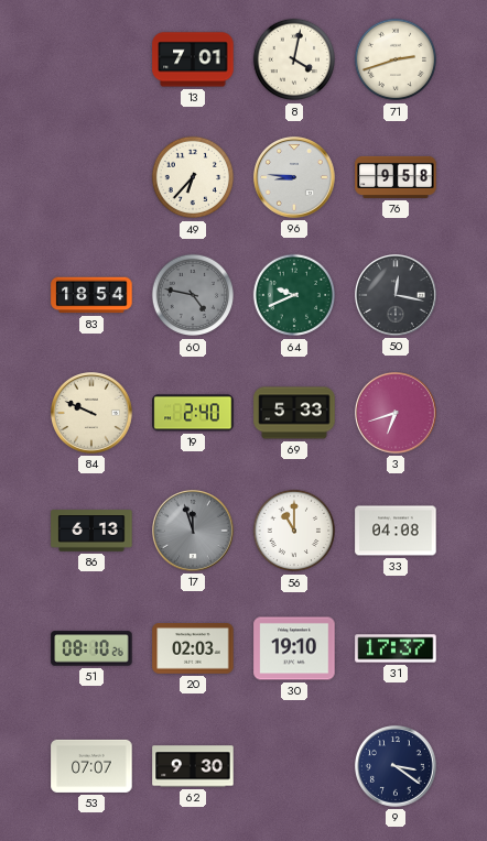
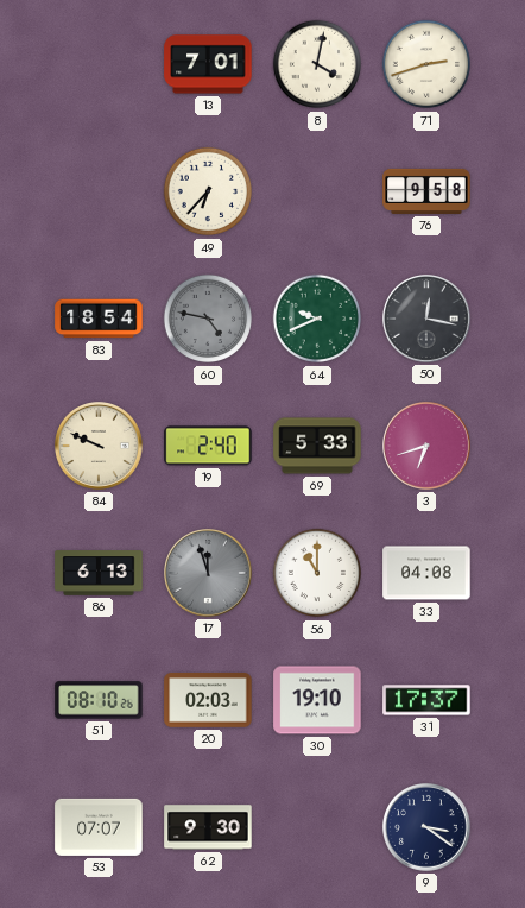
96: 8:46 -> none (295, 178)
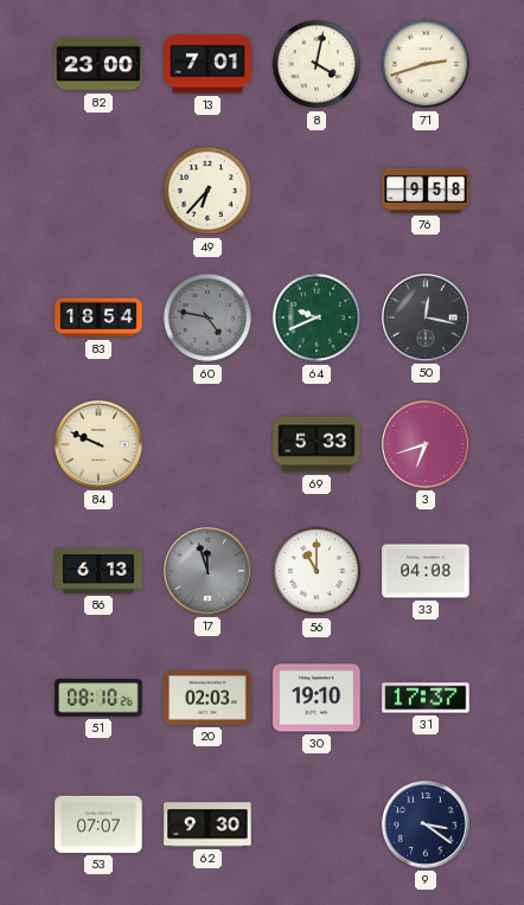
82: none -> 23:00 (98, 64)
19: 2:40 -> none (208, 446)
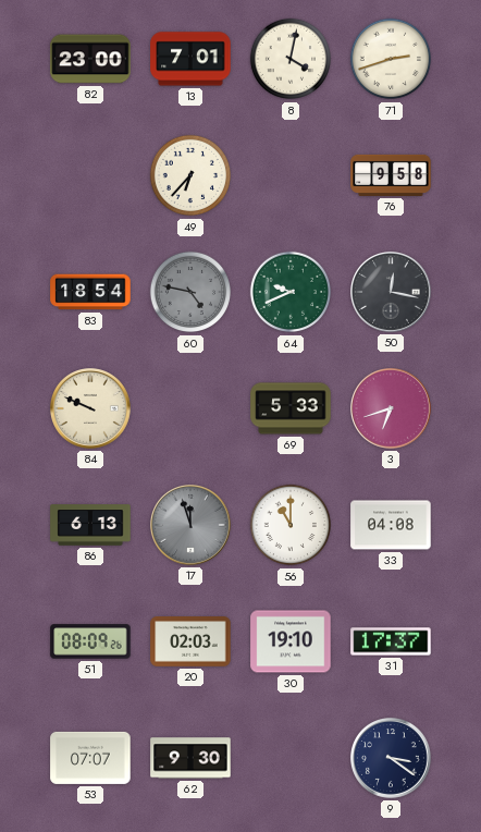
51: 08:10 -> 08:09 (90, 641)
